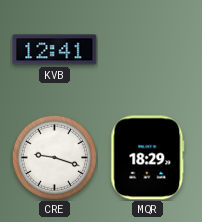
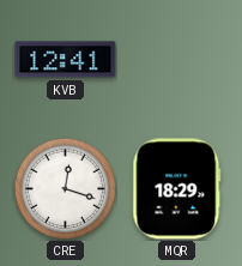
CRE: 9:18 -> 12:18 (65, 188)
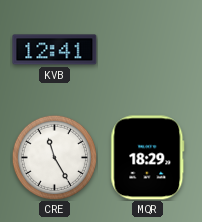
CRE: 12:18 -> 11:25 (54, 157)
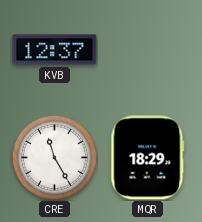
KVB: 12:41 -> 12:37 (55, 50)
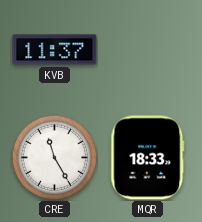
KVB: 12:37 -> 11:37 (55, 50)
MQR: 18:29 -> 18:33 (148, 158)
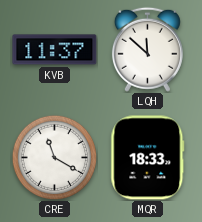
LQH: none -> 11:52 (147, 49)
CRE: 11:25 -> 11:20 (54, 157)
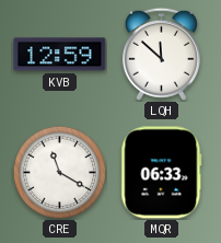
KVB: 11:37 -> 12:59 (60, 55)
MQR: 18:33 -> 06:33 (162, 173)
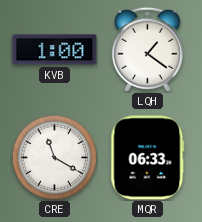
KVB: 12:59 -> 1:00 (55, 50)
LQH: 11:52 -> 1:21 (147, 49)
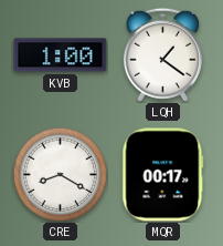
CRE: 11:20 -> 8:20 (60, 174)
MQR: 06:33 -> 00:17 (163, 175)
